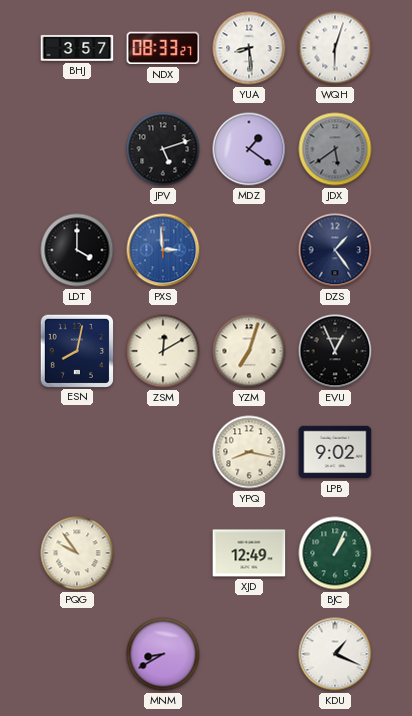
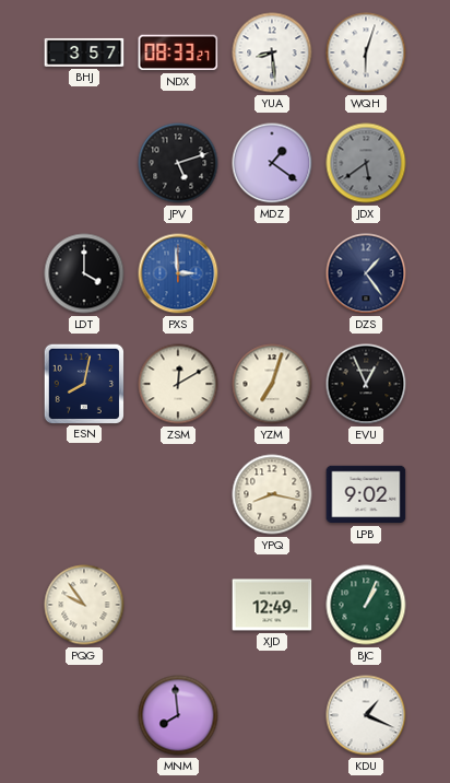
MNM: 8:40 -> 7:59 (178, 715)
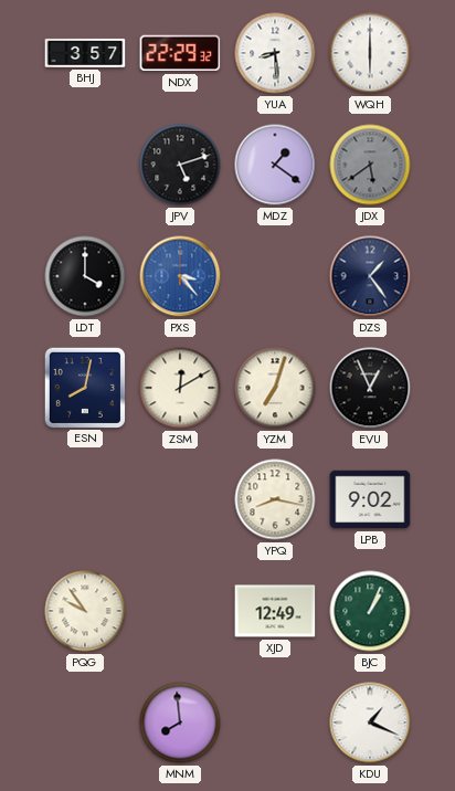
NDX: 08:33 -> 22:29 (180, 53)
WQH: 6:03 -> 6:00 (370, 53)
PXS: 2:59 -> 3:23 (180, 276)
